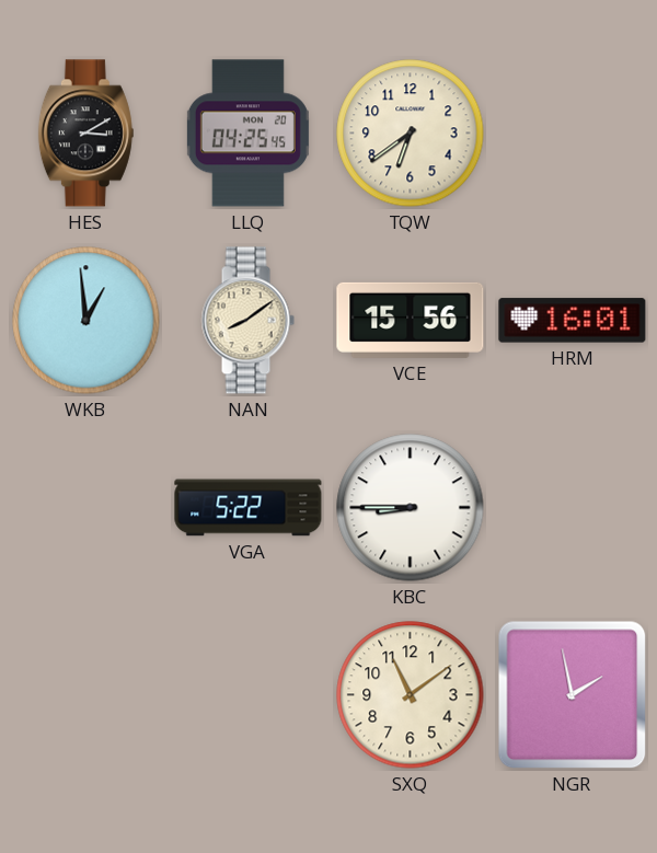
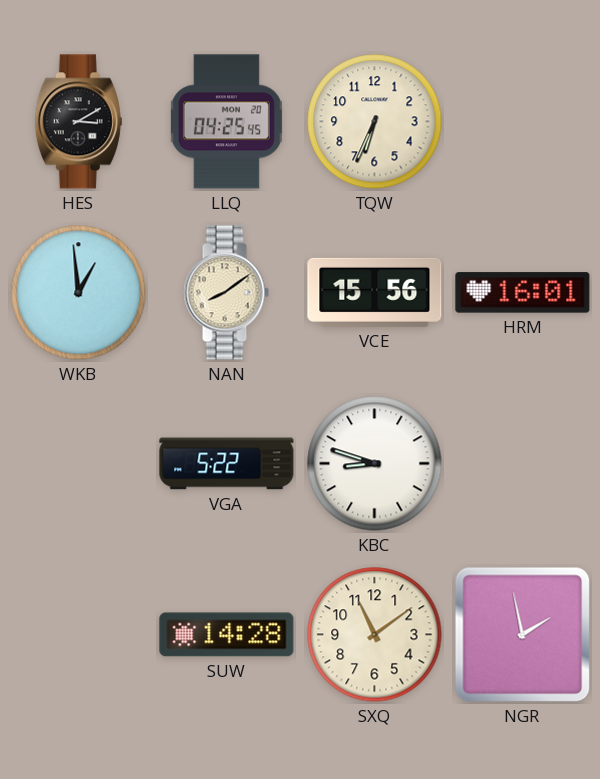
TQW: 6:39 -> 6:34 (375, 122)
KBC: 8:45 -> 8:48 (375, 464)
SUW: none -> 14:28 (227, 635)
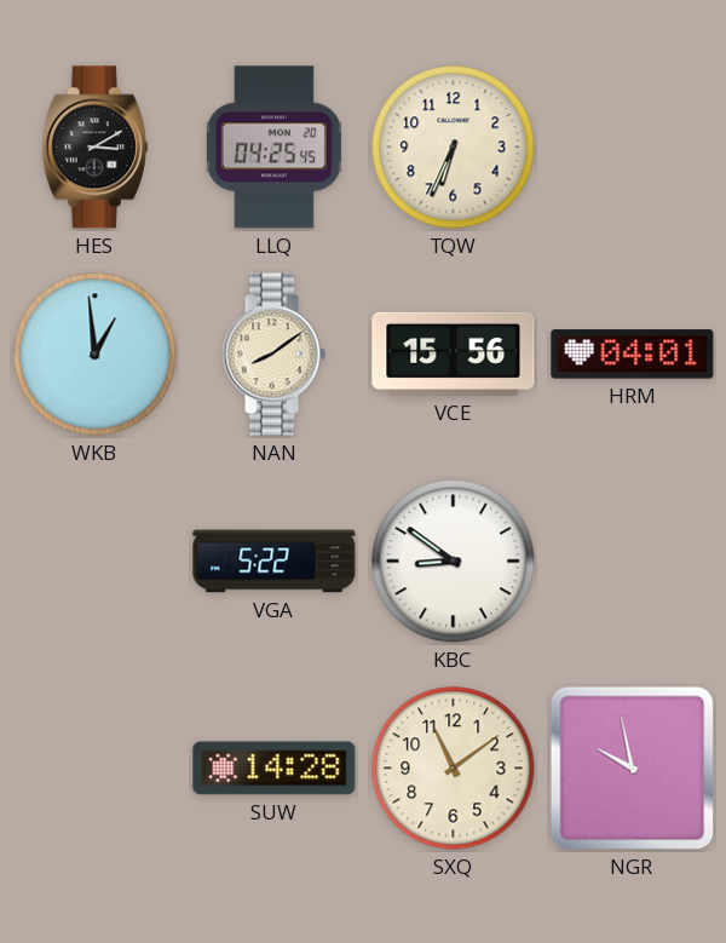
HRM: 16:01 -> 04:01 (633, 355)
KBC: 8:48 -> 8:51 (454, 562)
NGR: 1:58 -> 9:58 (633, 769)
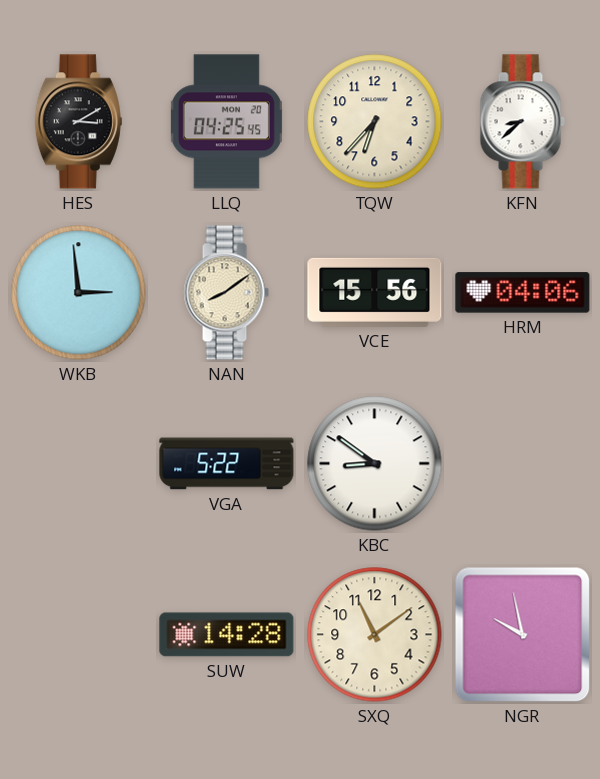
TQW: 6:34 -> 6:37 (375, 122)
KFN: none -> 8:38 (522, 122)
WKB: 12:59 -> 2:59 (79, 293)
HRM: 04:01 -> 04:06 (523, 293)
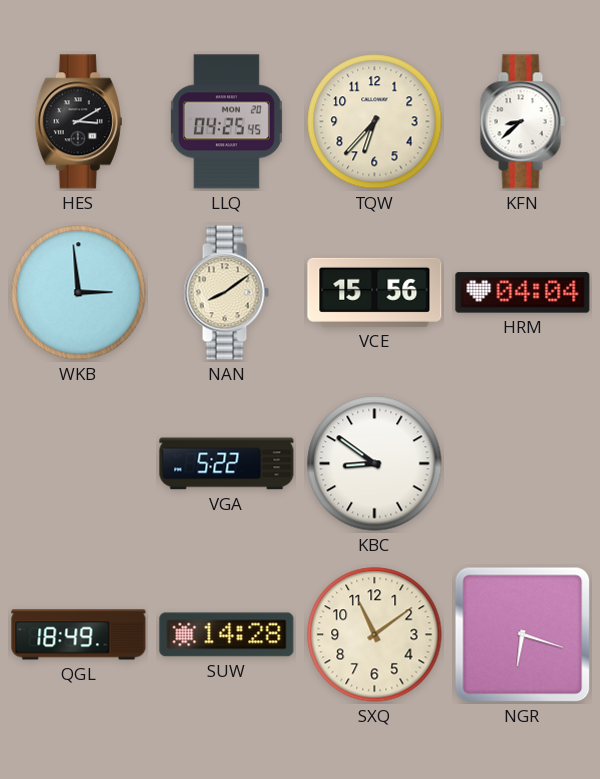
HRM: 04:06 -> 04:04 (523, 293)
QGL: none -> 18:49 (79, 635)
NGR: 9:58 -> 6:18 (523, 635)
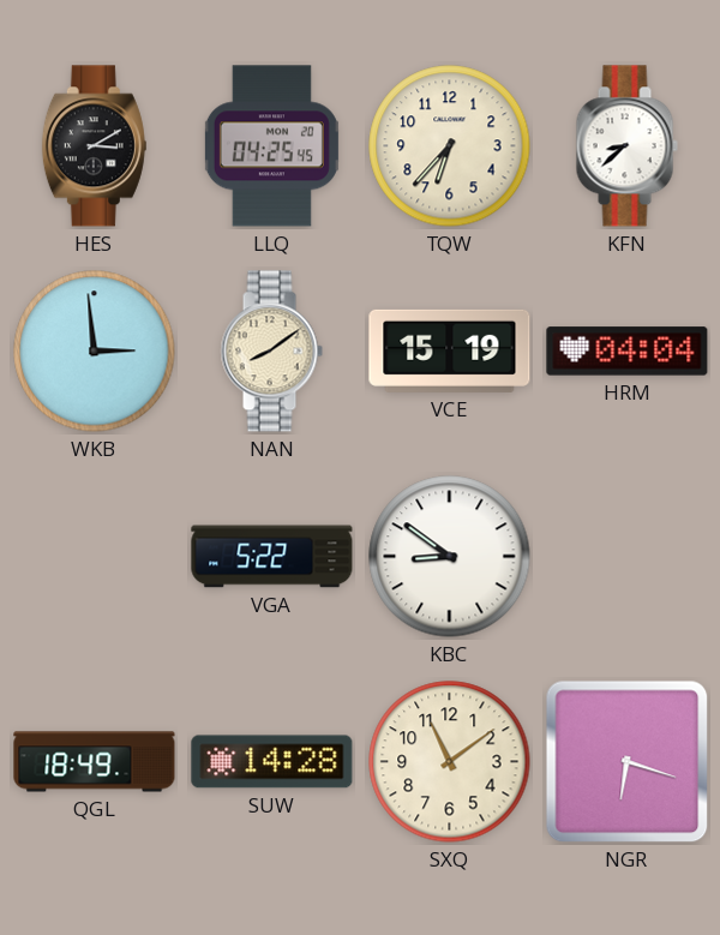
VCE: 15:56 -> 15:19 (450, 350)
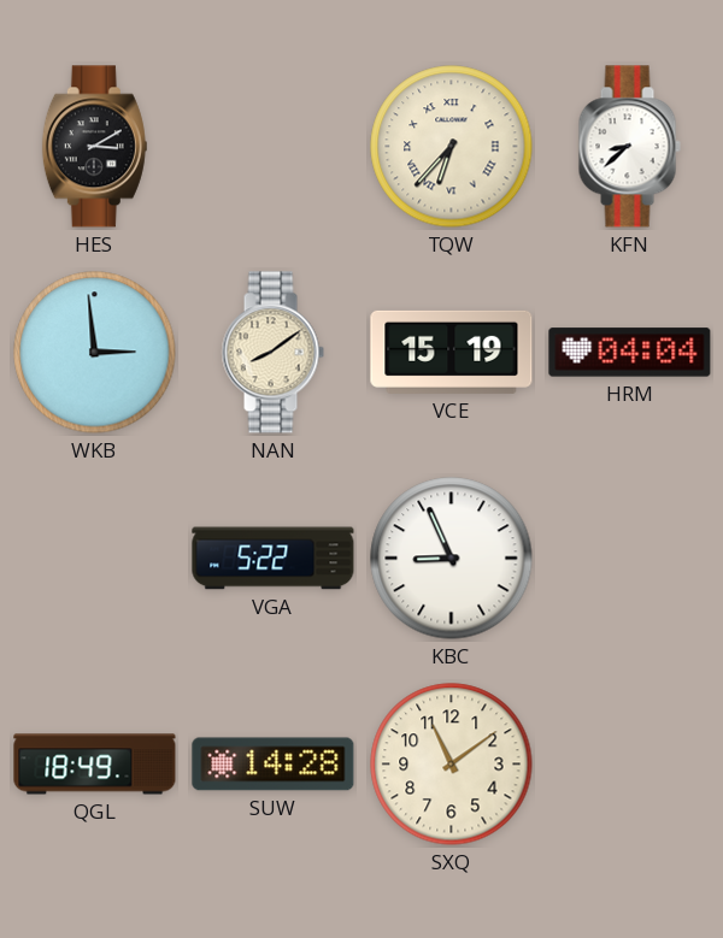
LLQ: 04:25 -> none (271, 146)
TQW numerals: Arabic -> Roman (452, 147)
KBC: 8:51 -> 8:56 (452, 559)
NGR: 6:18 -> none (628, 762)
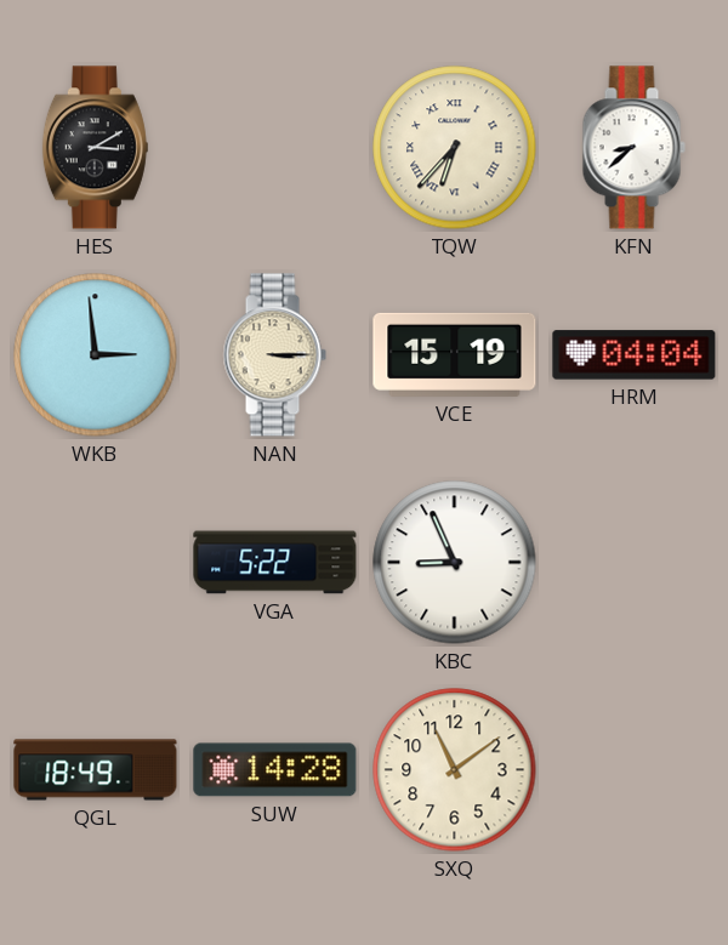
NAN: 8:09 -> 3:15 (274, 355)
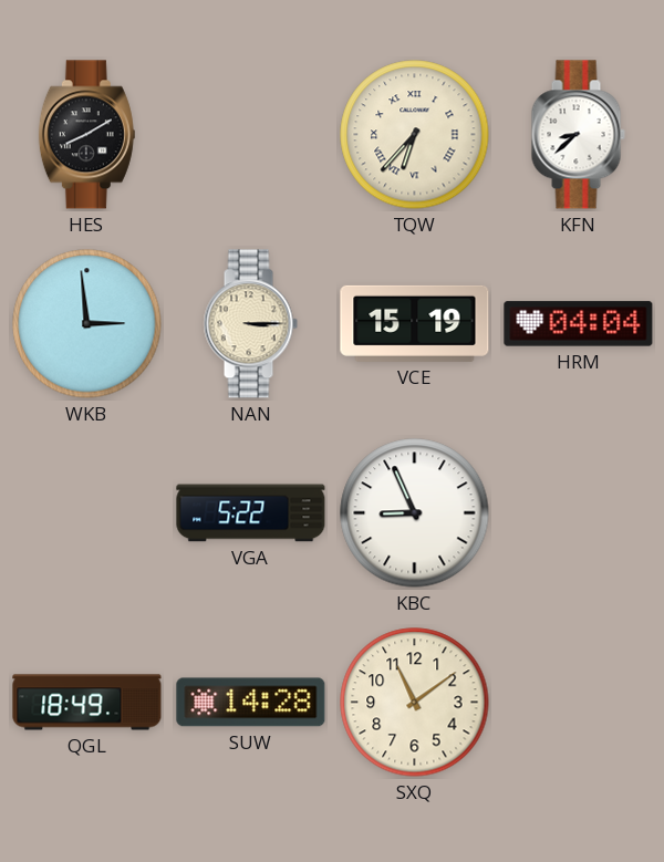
HES: 3:10 -> 8:10 (86, 135)
